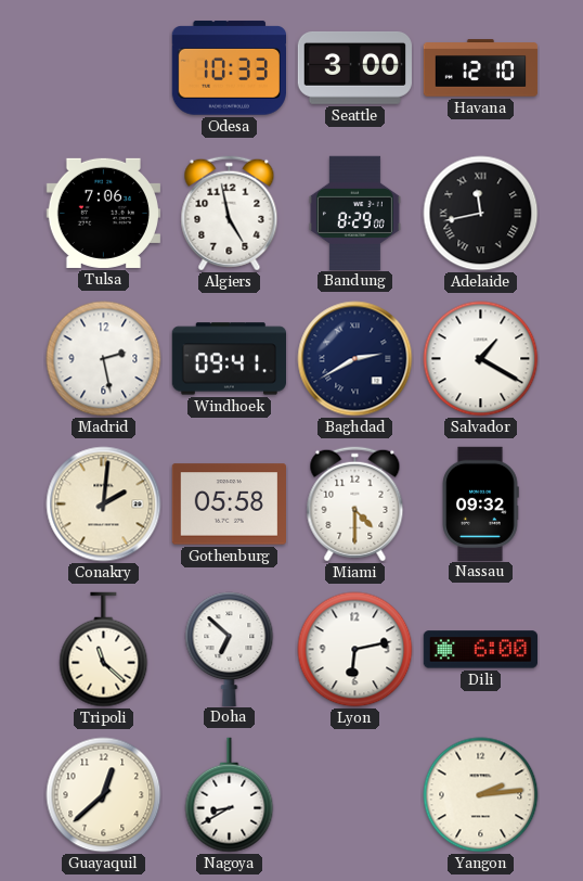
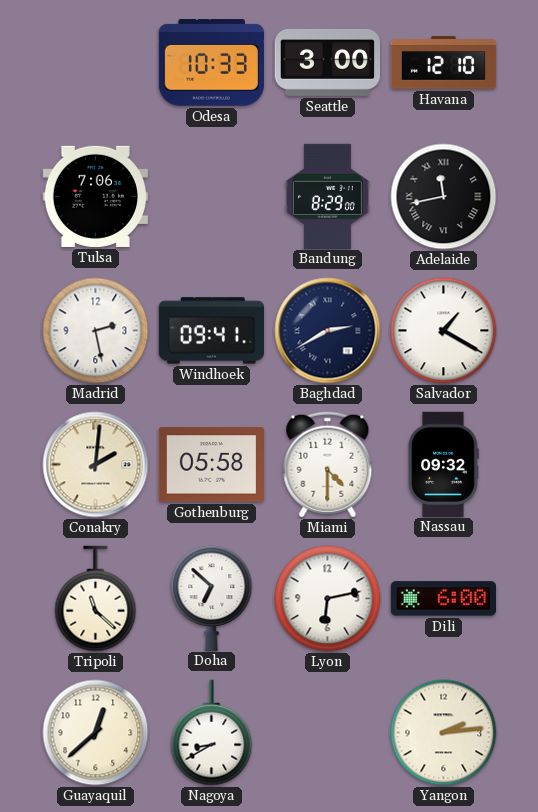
Algiers: 4:58 -> none (230, 214)
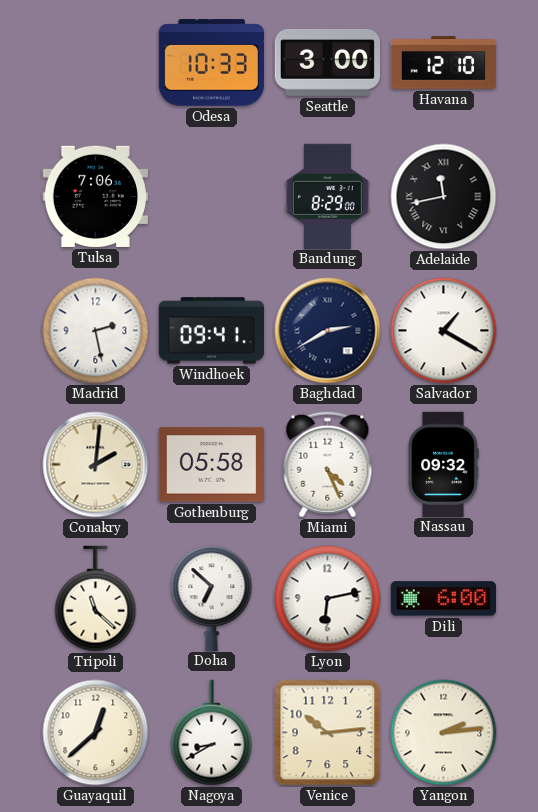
Miami: 4:30 -> 4:26 (328, 465)
Venice: none -> 10:14 (328, 733)
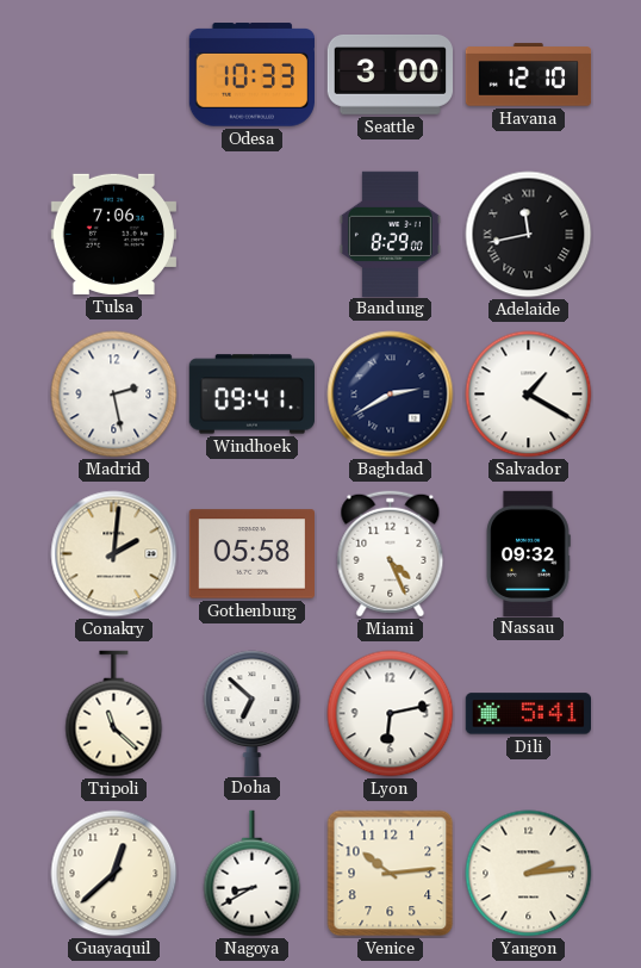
Dili: 6:00 -> 5:41 (528, 714)
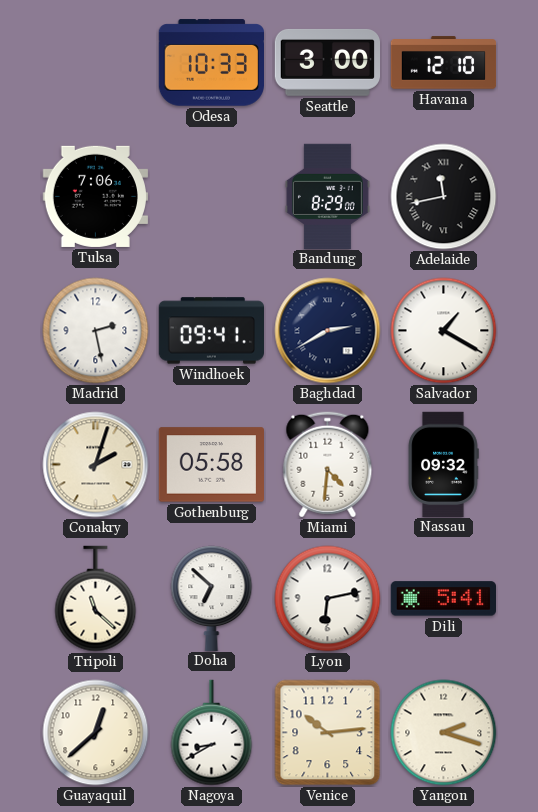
Conakry: 2:01 -> 2:03 (96, 465)
Miami: 4:26 -> 4:31 (328, 465)
Yangon: 2:14 -> 2:18 (444, 733)
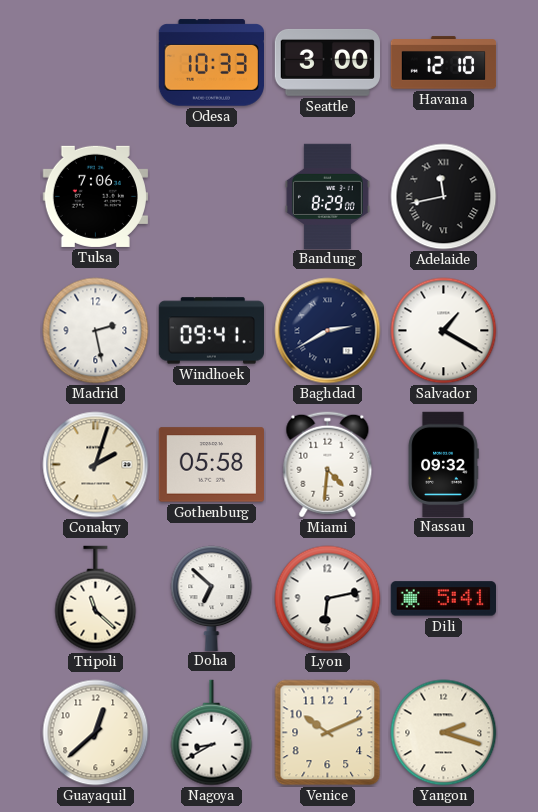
Venice: 10:14 -> 10:11 (328, 733)
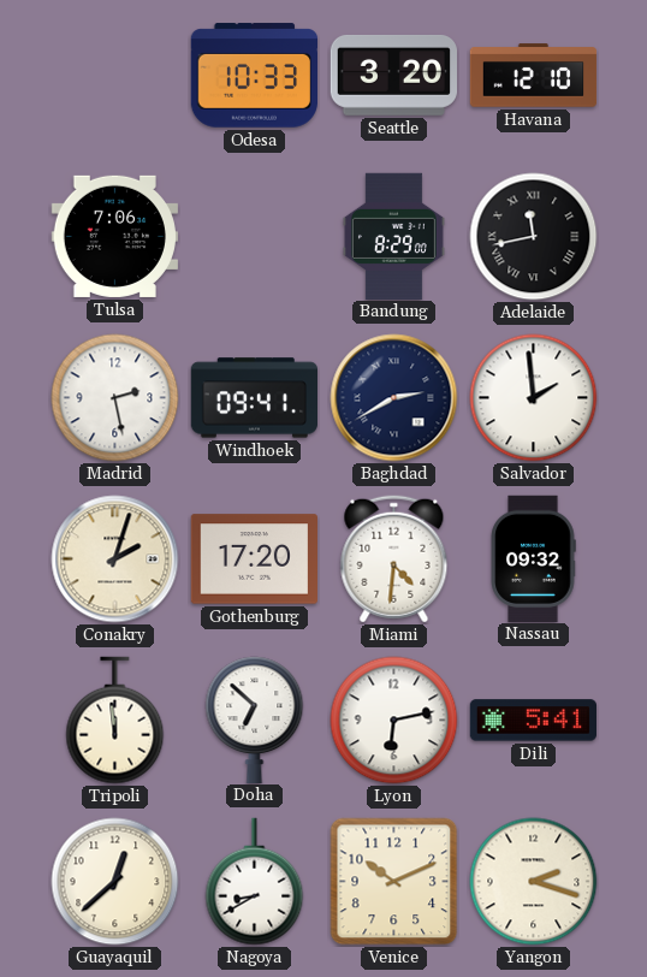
Seattle: 3:00 -> 3:20 (393, 76)
Salvador: 1:20 -> 1:59 (534, 398)
Gothenburg: 05:58 -> 17:20 (254, 559)
Tripoli: 11:22 -> 11:59 (115, 721)
